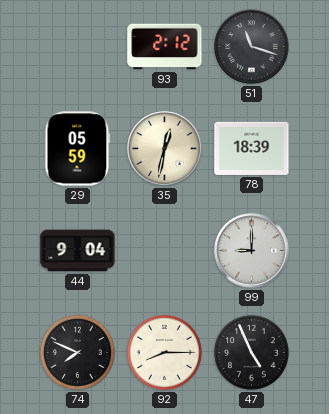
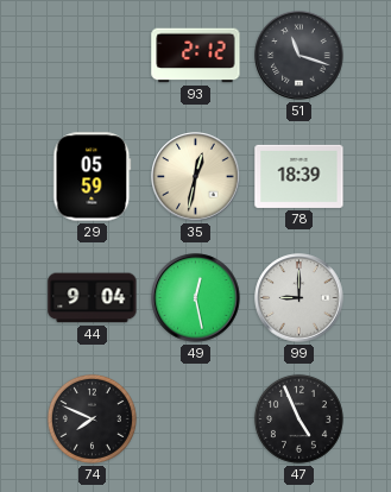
49: none -> 12:28 (196, 298)
92: 8:15 -> none (164, 352)
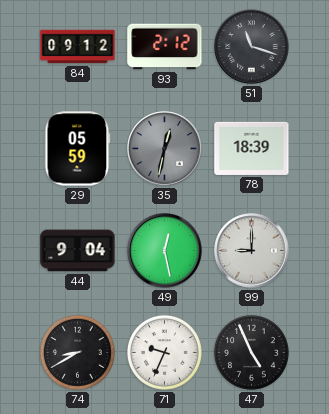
84: none -> 09:12 (78, 47)
35 dial: cream -> grey (165, 149)
74: 7:49 -> 8:40 (77, 352)
71: none -> 9:34 (164, 352)
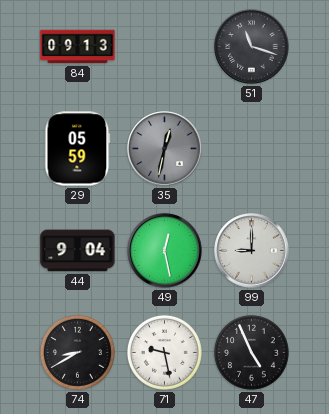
84: 09:12 -> 09:13 (78, 47)
93: 2:12 -> none (165, 47)
78: 18:39 -> none (252, 148)
71: 9:34 -> 9:28 (164, 352)
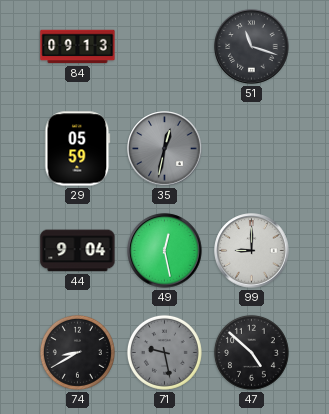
71 dial: white -> grey (164, 352)
47: 4:56 -> 4:52 (251, 352)
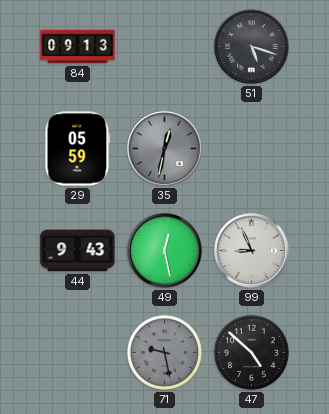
51: 11:18 -> 5:18 (252, 47)
44: 9:04 -> 9:43 (78, 251)
99: 9:00 -> 8:56 (252, 251)
74: 8:40 -> none (77, 352)
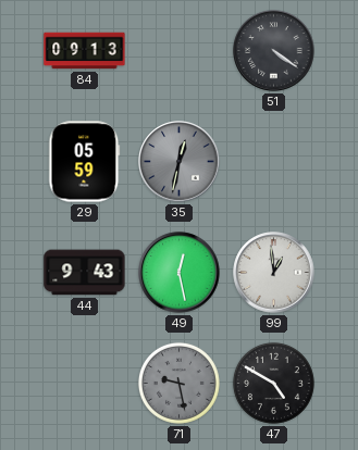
51: 5:18 -> 4:21 (274, 51)
99: 8:56 -> 12:59 (274, 273)
47: 4:52 -> 4:50 (273, 383)
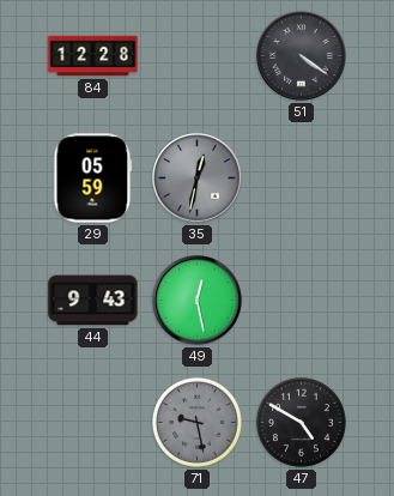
84: 09:13 -> 12:28 (93, 56)
99: 12:59 -> none (274, 273)
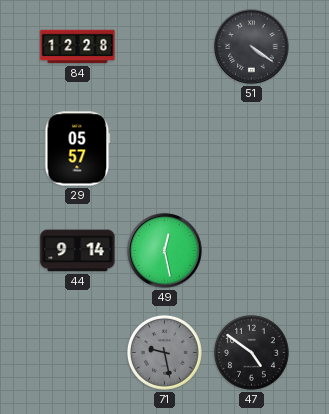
29: 05:59 -> 05:57 (78, 149)
35: 12:32 -> none (198, 179)
44: 9:43 -> 9:14 (78, 251)
47: 4:50 -> 4:51 (251, 352)
